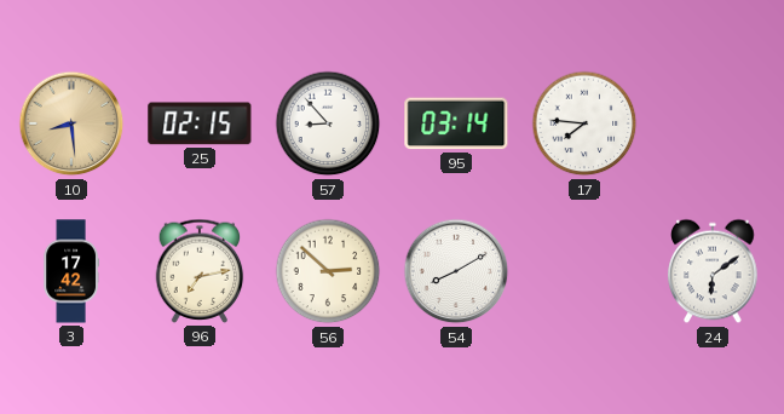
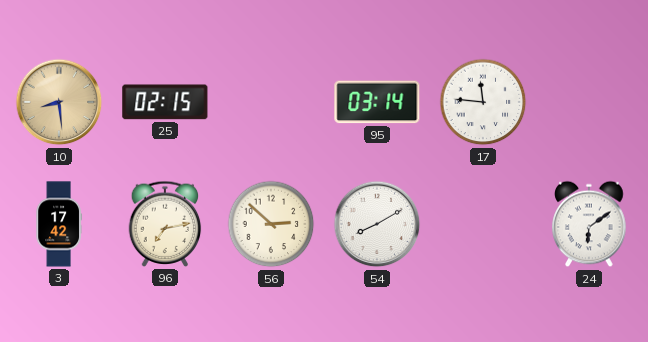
57: 8:53 -> none (328, 123)
17: 7:46 -> 11:46 (483, 102)
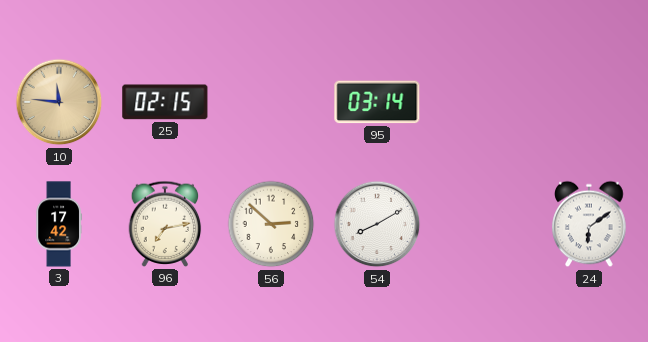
10: 8:29 -> 11:46 (59, 102)
17: 11:46 -> none (483, 102)
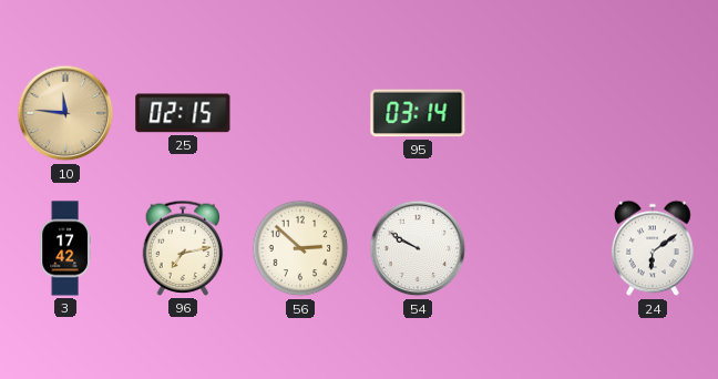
54: 8:10 -> 9:50 (418, 248)
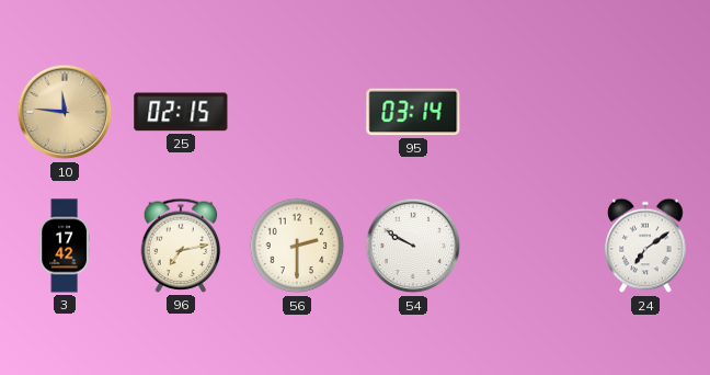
56: 2:52 -> 2:30 (297, 246)
24: 6:09 -> 7:09 (645, 246)
